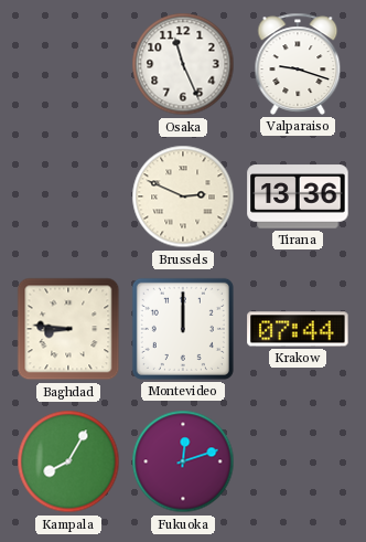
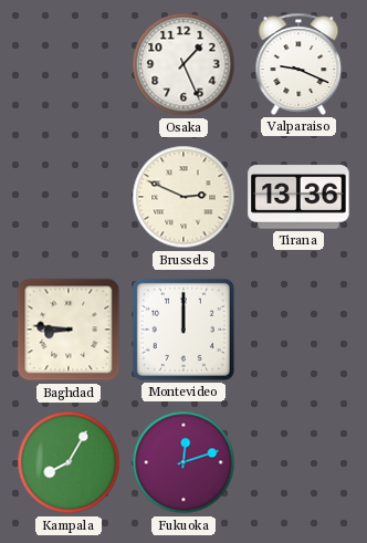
Osaka: 11:26 -> 1:26 (183, 64)
Valparaiso: 9:18 -> 9:19 (298, 64)
Krakow: 07:44 -> none (298, 329)
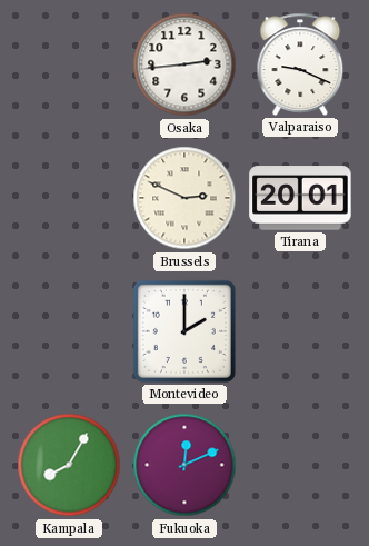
Osaka: 1:26 -> 2:44 (184, 64)
Tirana: 13:36 -> 20:01 (300, 198)
Baghdad: 8:46 -> none (69, 330)
Montevideo: 12:00 -> 2:00 (184, 331)
Fukuoka: 12:12 -> 12:11 (184, 465)
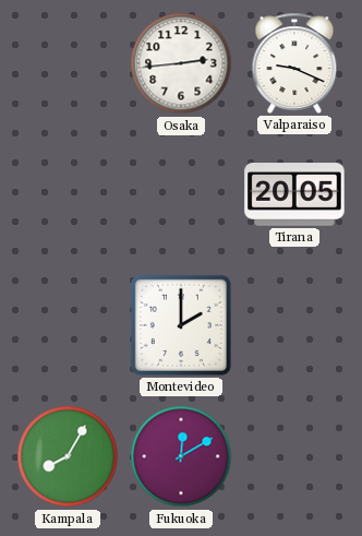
Brussels: 2:49 -> none (184, 198)
Tirana: 20:01 -> 20:05 (294, 194)
Fukuoka: 12:11 -> 12:10 (181, 456)
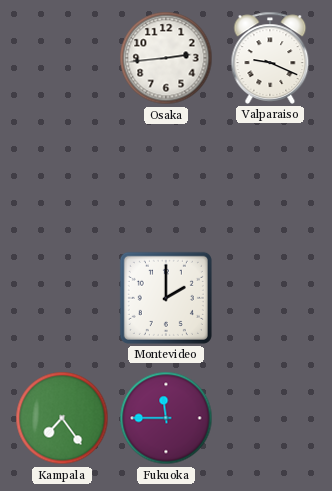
Tirana: 20:05 -> none (294, 194)
Kampala: 8:05 -> 7:24 (62, 418)
Fukuoka: 12:10 -> 11:45 (166, 418)
